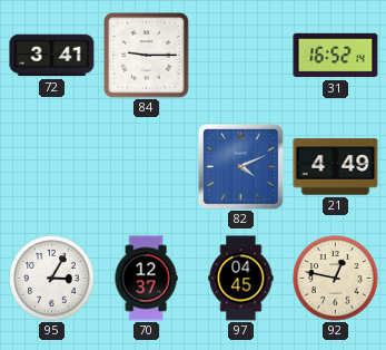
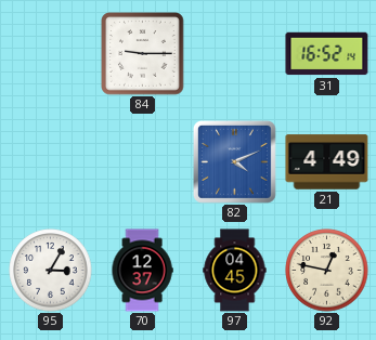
72: 3:41 -> none (52, 56)
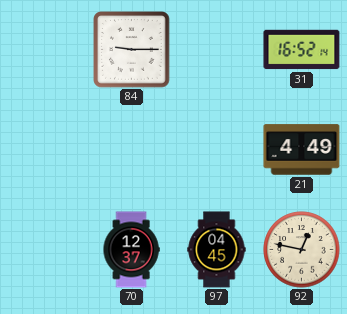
82: 4:11 -> none (234, 161)
95: 3:05 -> none (51, 271)
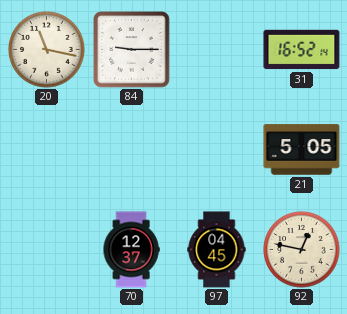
20: none -> 11:17 (47, 50)
21: 4:49 -> 5:05 (302, 150)
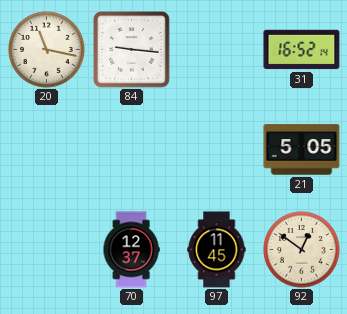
84: 9:15 -> 9:16 (132, 50)
97: 04:45 -> 11:45 (217, 250)
92: 12:47 -> 12:51 (302, 250)
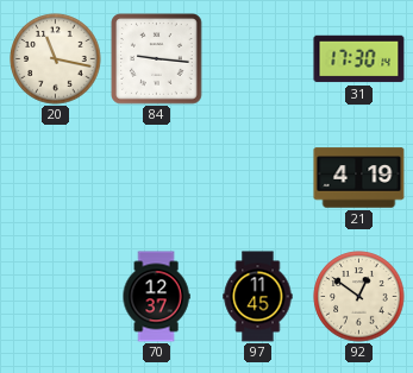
31: 16:52 -> 17:30 (359, 59)
21: 5:05 -> 4:19 (359, 178)
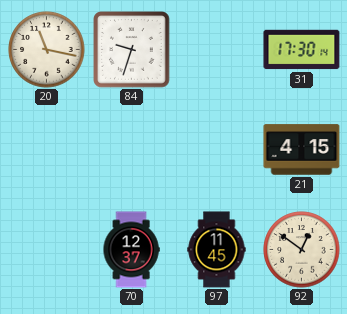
84: 9:16 -> 9:33 (132, 50)
21: 4:19 -> 4:15 (302, 150)
